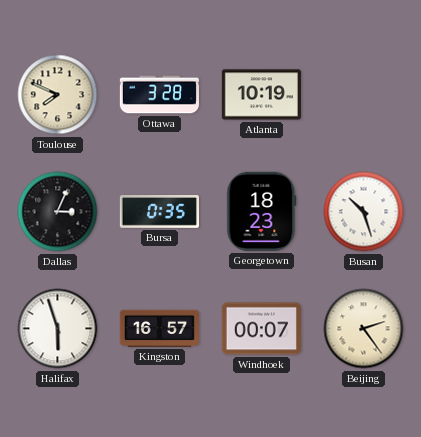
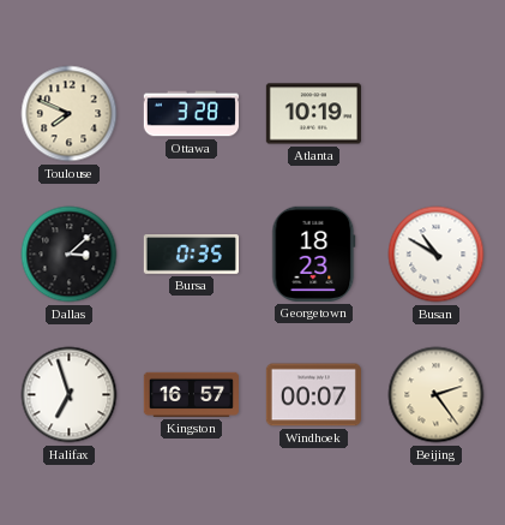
Dallas: 3:04 -> 3:08 (70, 255)
Busan: 10:27 -> 10:50 (437, 255)
Halifax: 5:57 -> 6:57 (70, 395)
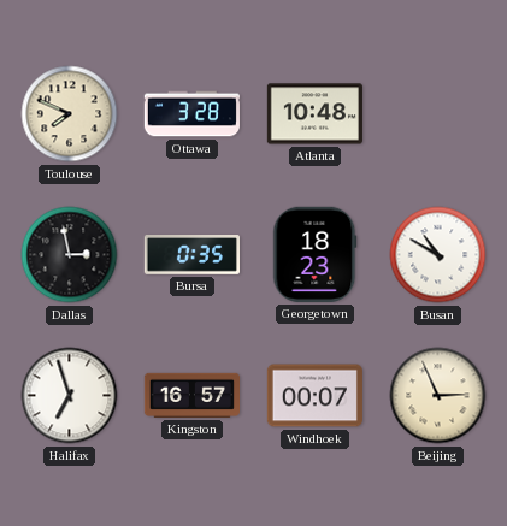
Atlanta: 10:19 -> 10:48 (314, 114)
Dallas: 3:08 -> 2:58 (70, 255)
Beijing: 2:24 -> 2:56 (438, 396)
